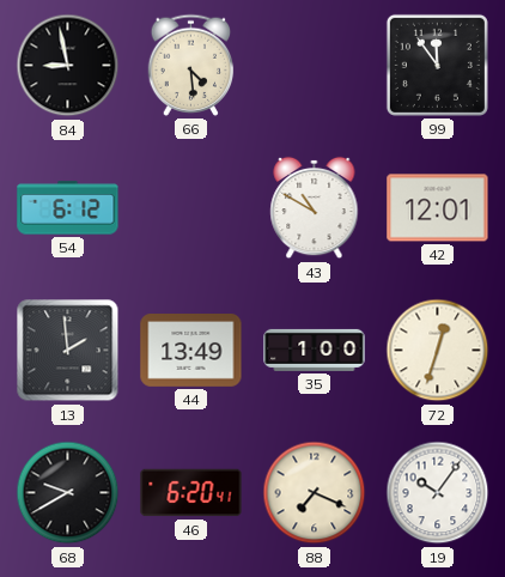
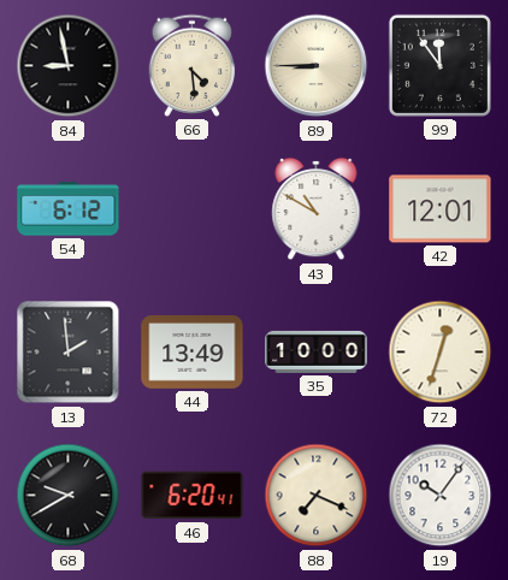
89: none -> 8:45 (317, 66)
35: 1:00 -> 10:00 (317, 351)
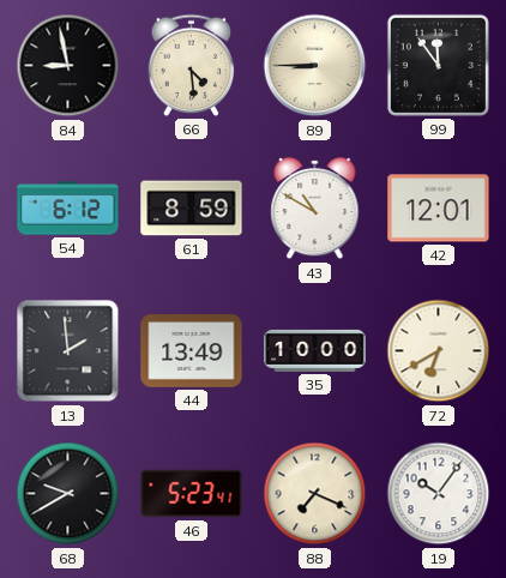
61: none -> 8:59 (192, 209)
72: 12:33 -> 6:40 (439, 351)
46: 6:20 -> 5:23 (192, 494)
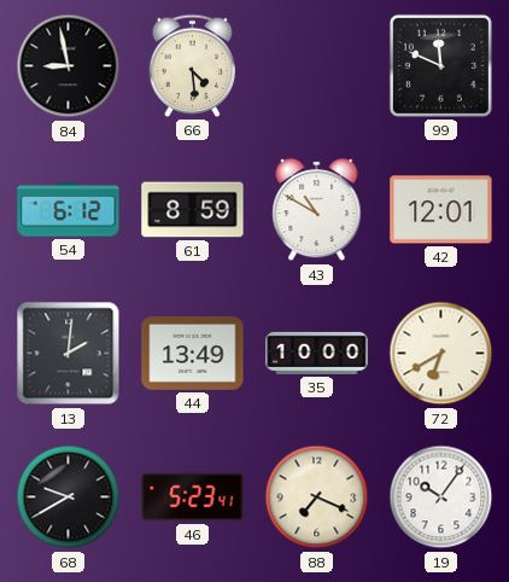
89: 8:45 -> none (315, 66)
99: 11:54 -> 11:49 (440, 65)
13: 1:59 -> 2:01 (69, 354)
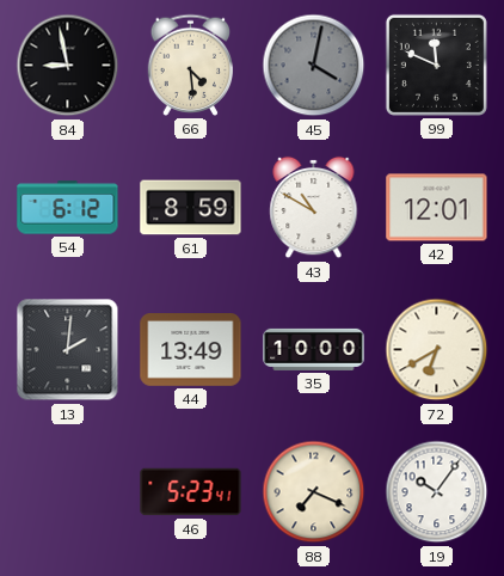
45: none -> 4:02 (314, 66)
68: 9:40 -> none (69, 497)
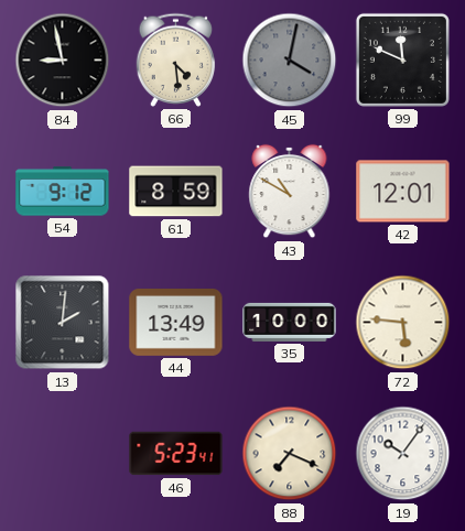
54: 6:12 -> 9:12 (63, 192)
72: 6:40 -> 5:46 (403, 323)
